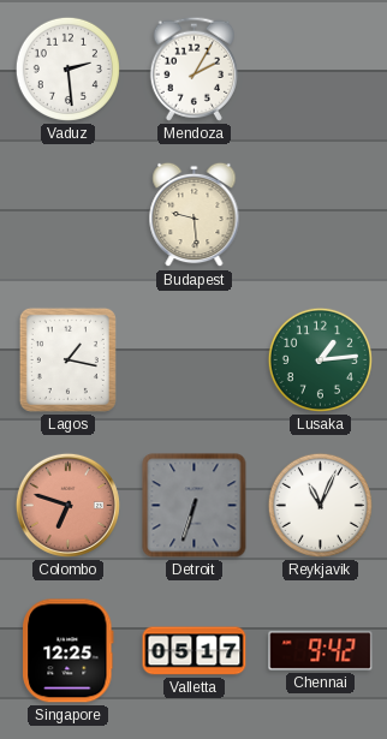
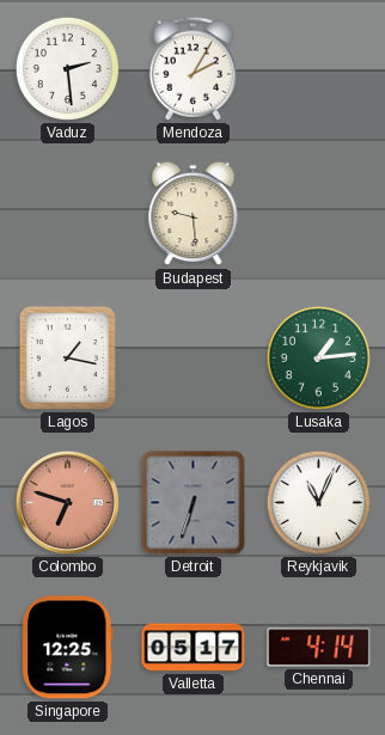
Chennai: 9:42 -> 4:14 (319, 648)
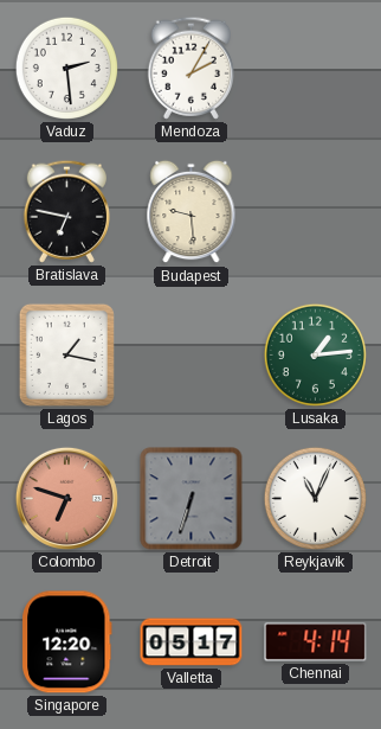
Bratislava: none -> 6:47 (66, 211)
Singapore: 12:25 -> 12:20 (67, 642)
